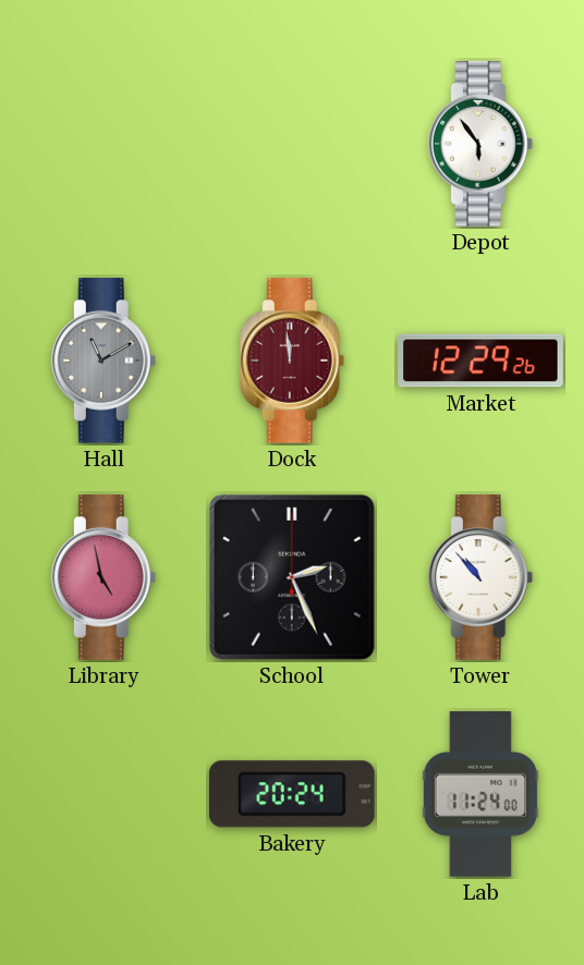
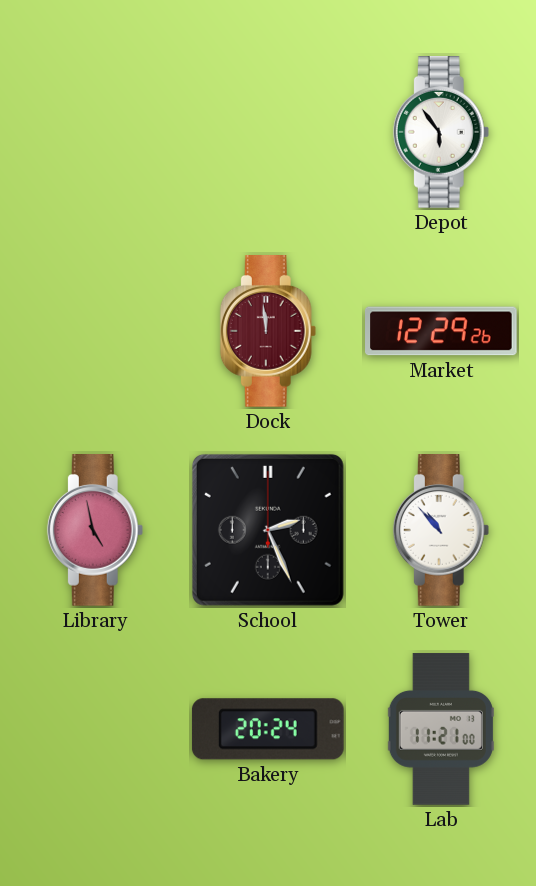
Hall: 11:10 -> none (104, 362)
Lab: 11:24 -> 11:21 (441, 729)
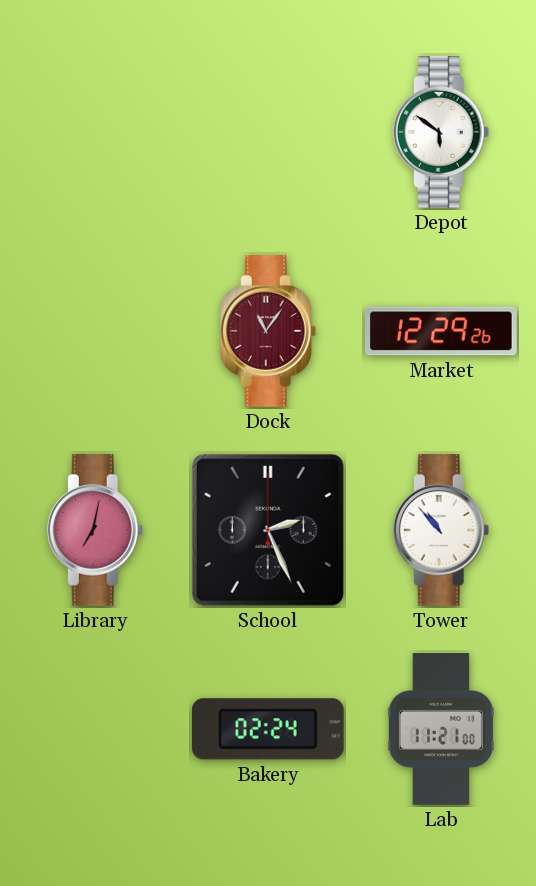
Depot: 5:54 -> 5:51 (441, 133)
Dock: 11:59 -> 11:06 (268, 332)
Library: 4:58 -> 7:02 (95, 531)
Bakery: 20:24 -> 02:24 (268, 729)
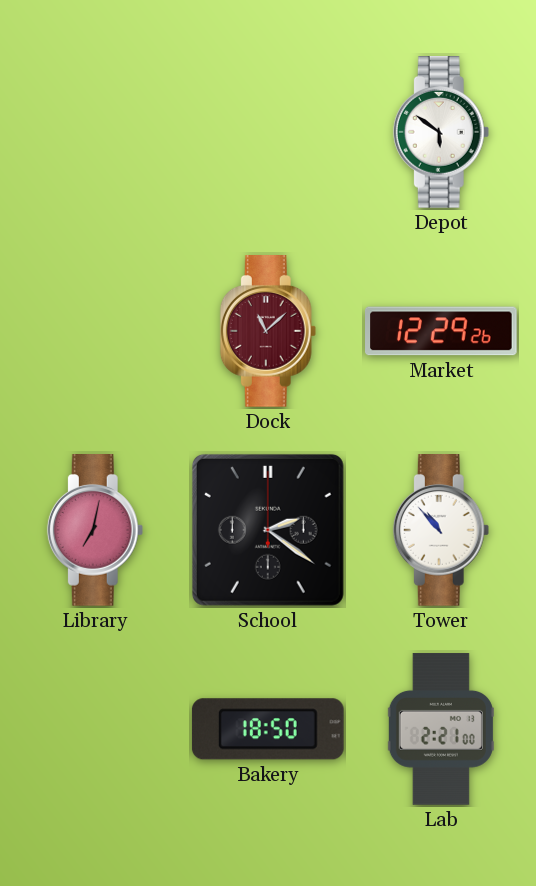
Dock: 11:06 -> 11:08 (268, 332)
School: 2:26 -> 2:21 (268, 530)
Bakery: 02:24 -> 18:50 (268, 729)
Lab: 11:21 -> 2:21 (441, 729)
